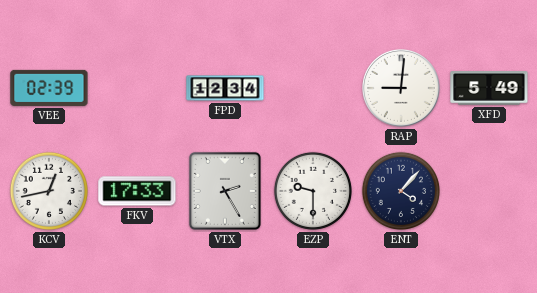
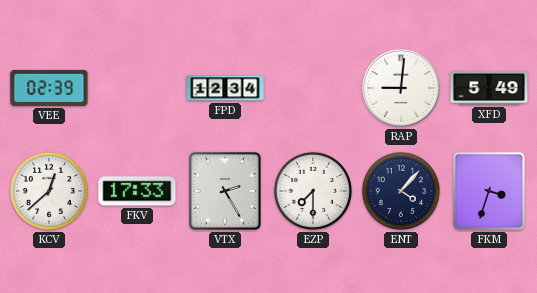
KCV: 12:43 -> 12:38 (49, 191)
EZP: 9:30 -> 7:30 (313, 191)
FKM: none -> 3:33 (489, 191)
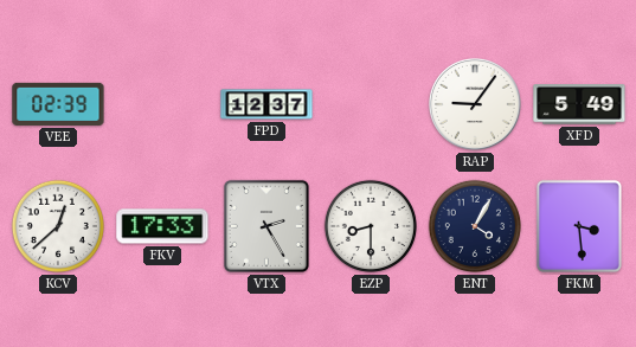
FPD: 12:34 -> 12:37 (266, 104)
RAP: 9:01 -> 9:06 (476, 105)
EZP: 7:30 -> 8:30 (371, 226)
ENT: 4:07 -> 4:05 (475, 226)
FKM: 3:33 -> 3:29 (579, 226)
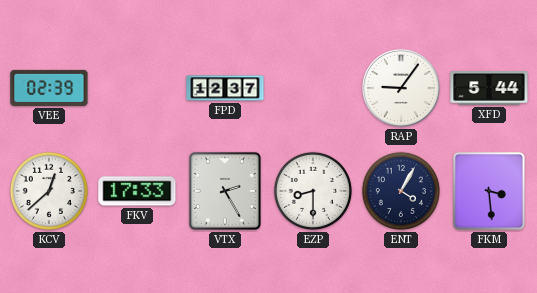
XFD: 5:49 -> 5:44 (489, 88)
